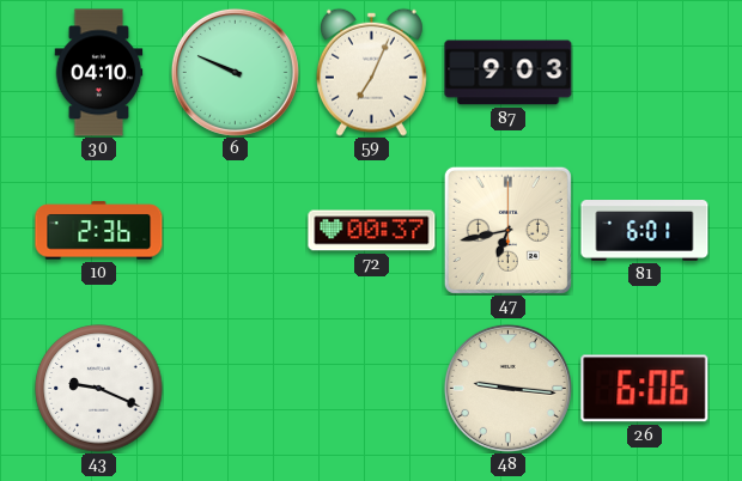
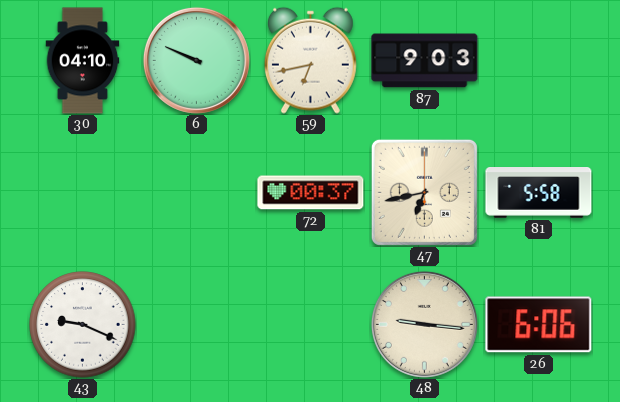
59: 7:04 -> 6:43 (310, 60)
10: 2:36 -> none (99, 231)
81: 6:01 -> 5:58 (539, 193)
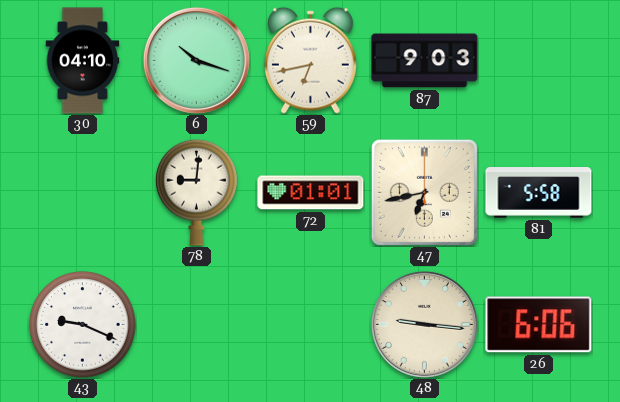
6: 9:49 -> 10:18 (196, 60)
78: none -> 9:01 (197, 192)
72: 00:37 -> 01:01 (311, 193)
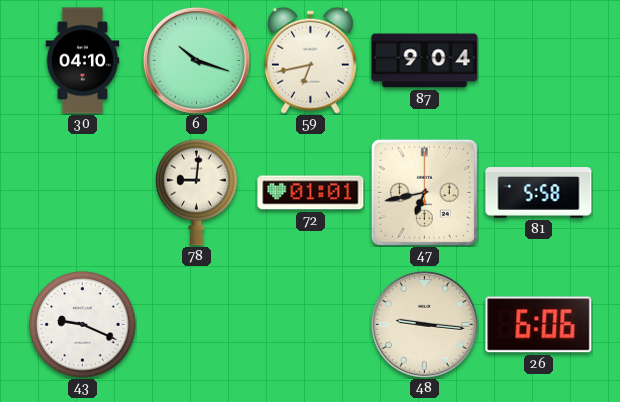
87: 9:03 -> 9:04 (425, 61)
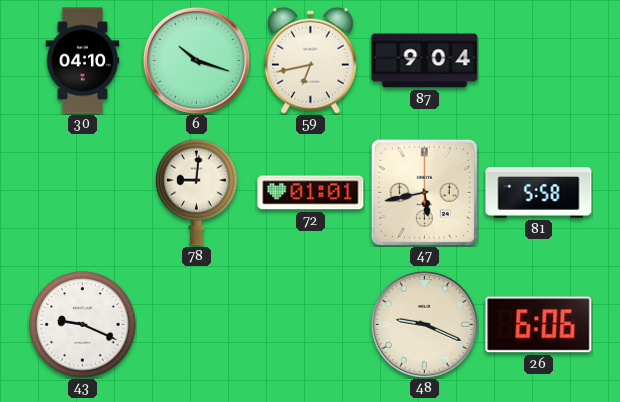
47: 6:43 -> 5:43 (424, 192)
48: 9:16 -> 9:19 (424, 324)
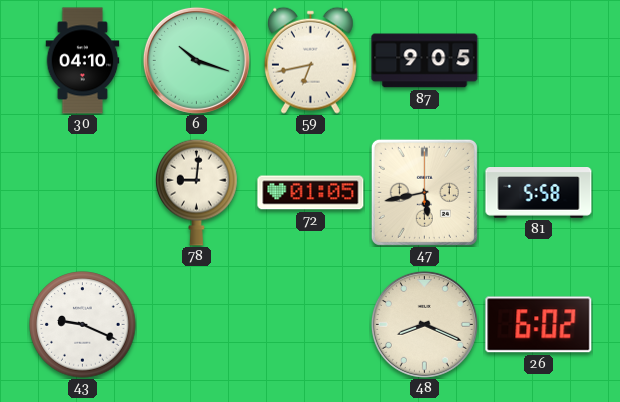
87: 9:04 -> 9:05 (425, 61)
72: 01:01 -> 01:05 (311, 193)
48: 9:19 -> 8:19 (424, 324)
26: 6:06 -> 6:02 (539, 325)
